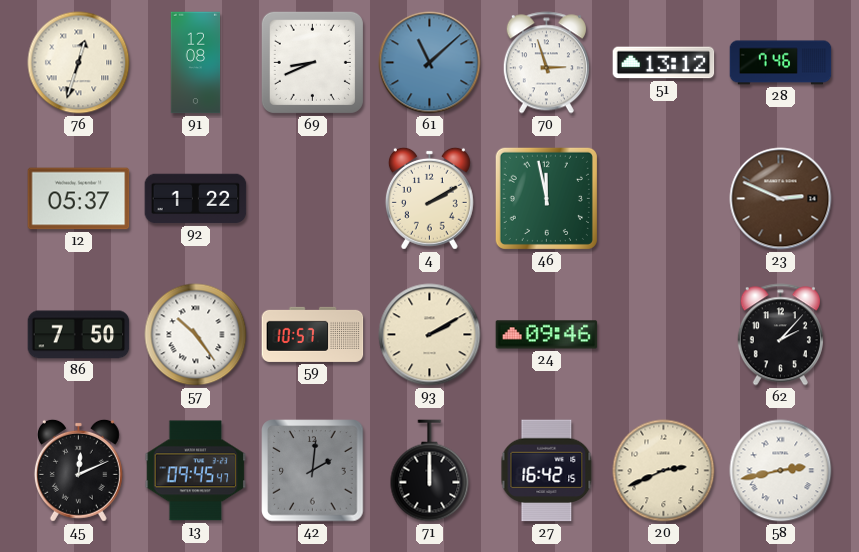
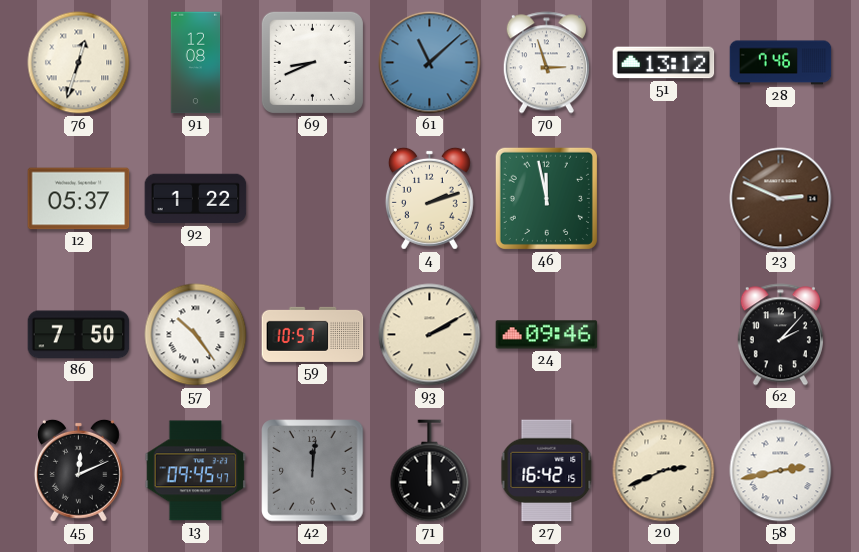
4: 2:10 -> 2:12 (429, 198)
42: 2:01 -> 12:01 (313, 471)
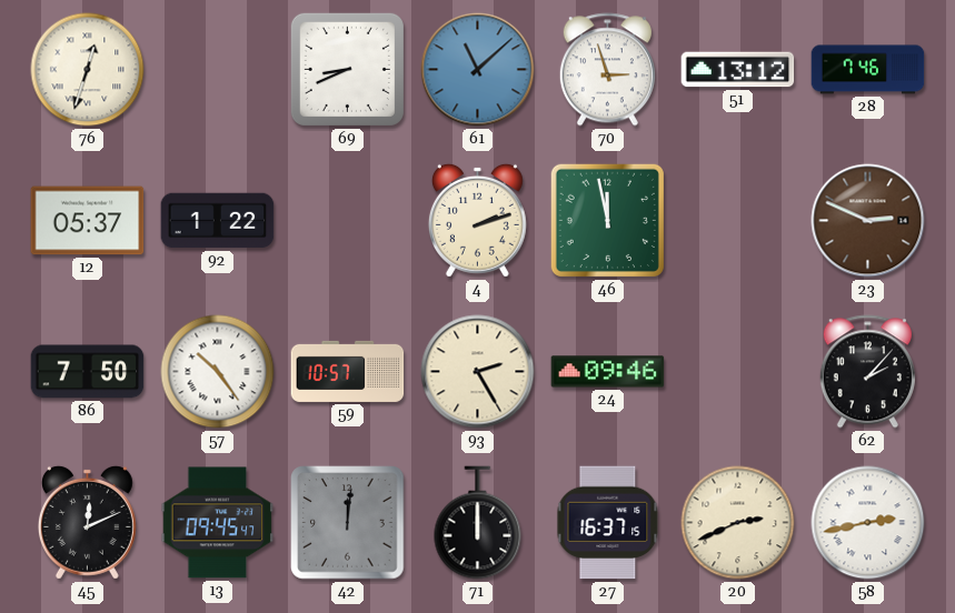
91: 12:08 -> none (196, 63)
93: 2:10 -> 2:25 (478, 372)
27: 16:42 -> 16:37 (608, 523)
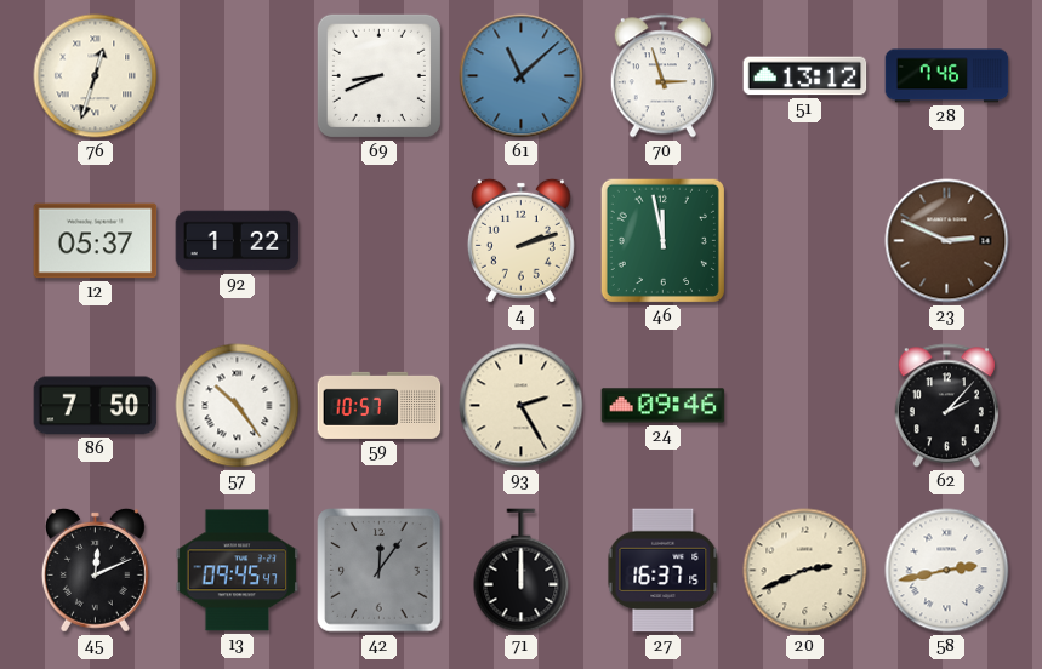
42: 12:01 -> 12:06 (380, 571)
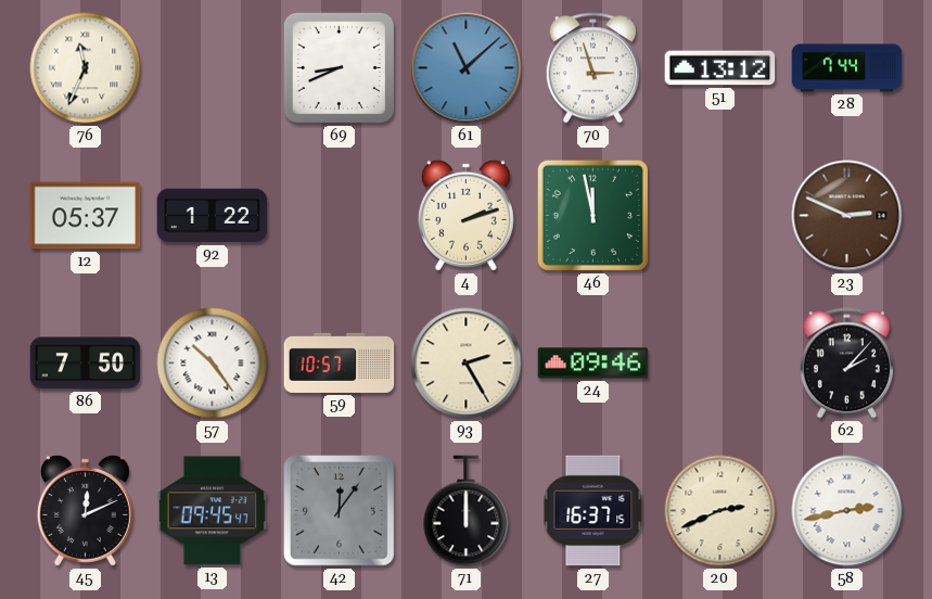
76: 12:33 -> 11:34 (86, 68)
28: 7:46 -> 7:44 (847, 68)
